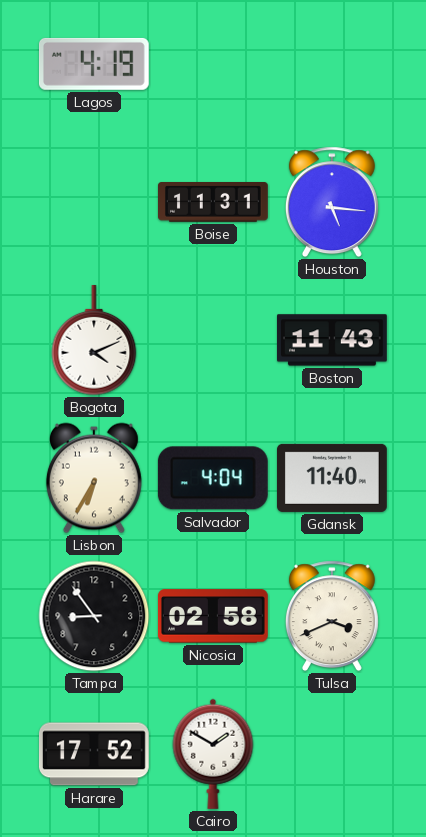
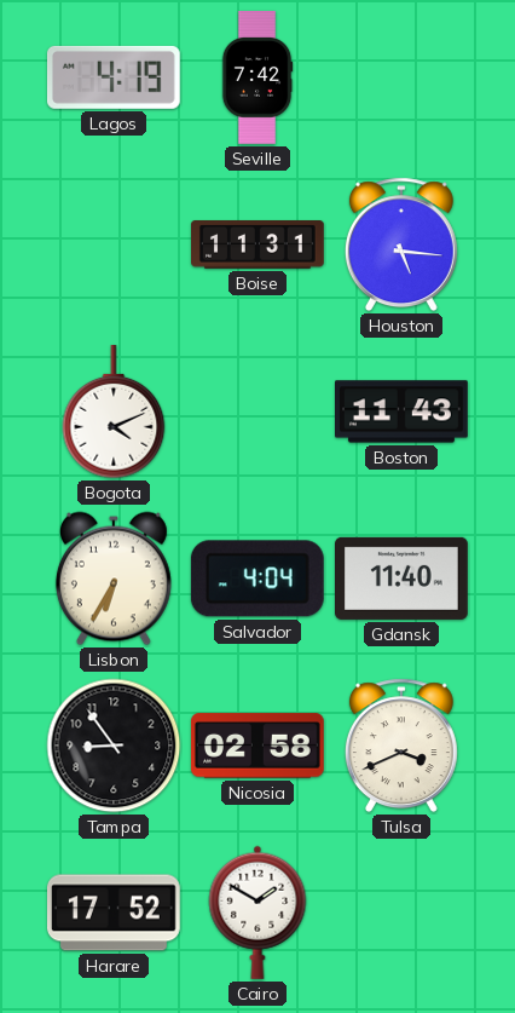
Seville: none -> 7:42 (257, 77)
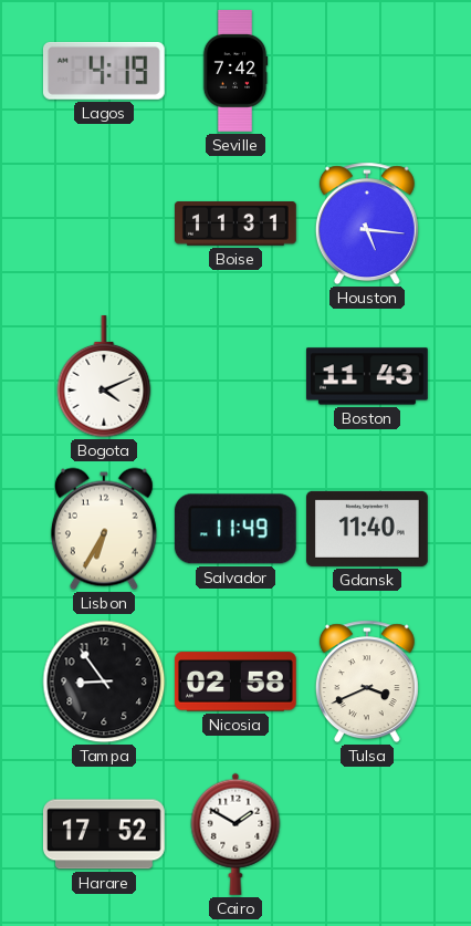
Salvador: 4:04 -> 11:49 (236, 529)
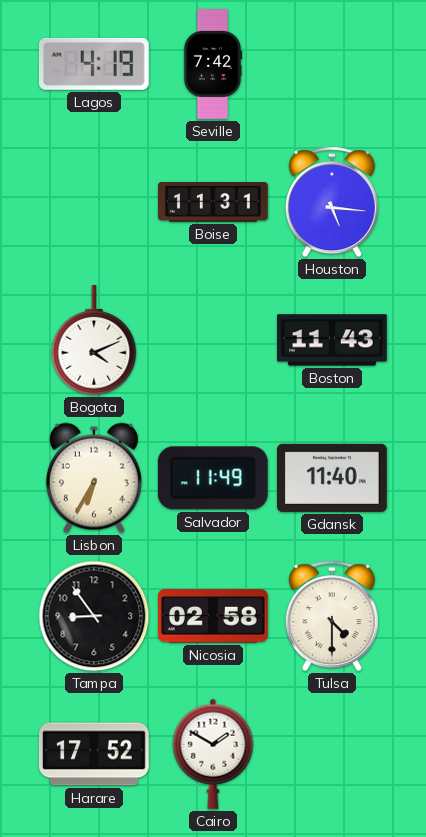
Tulsa: 3:41 -> 4:30 (332, 616)
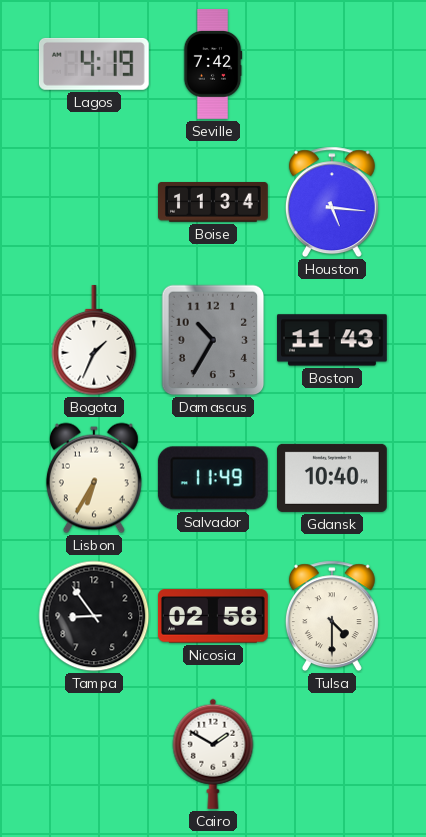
Boise: 11:31 -> 11:34 (214, 203)
Bogota: 4:11 -> 1:34 (94, 341)
Damascus: none -> 10:35 (213, 340)
Gdansk: 11:40 -> 10:40 (333, 478)
Harare: 17:52 -> none (94, 754)
